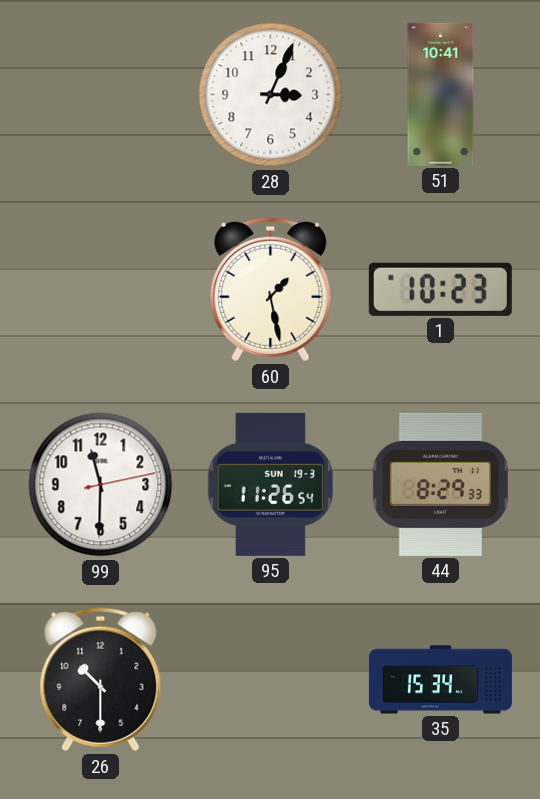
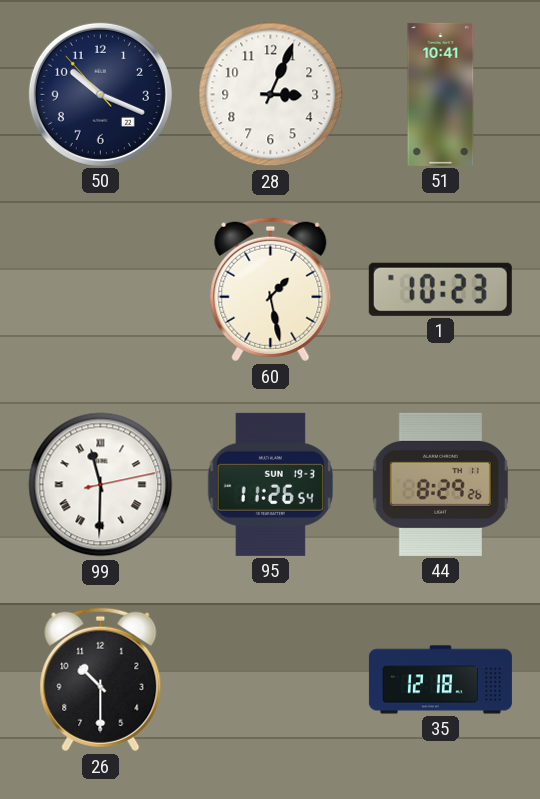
50: none -> 10:18 (100, 94)
99 numerals: Arabic -> Roman (101, 485)
44: 8:29:33 -> 8:29:26 (440, 484)
35: 15:34 -> 12:18 (440, 680)
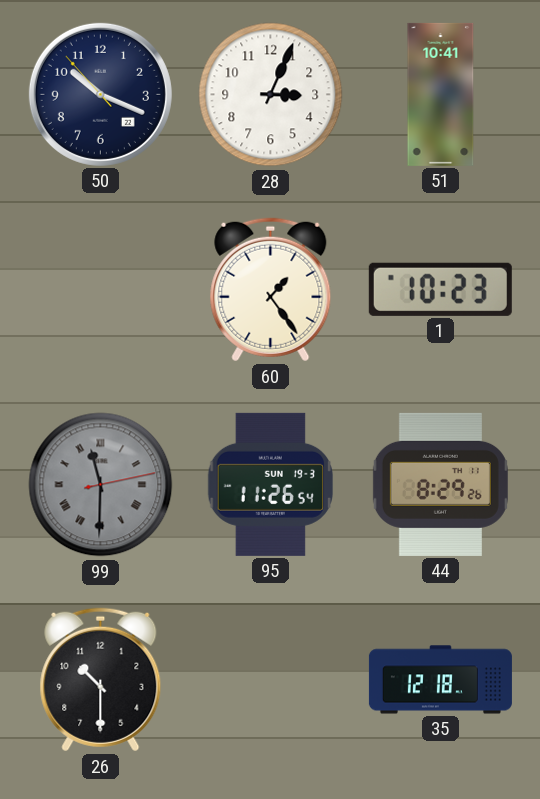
60: 1:28 -> 1:24 (271, 290)
99 dial: white -> grey (101, 485)
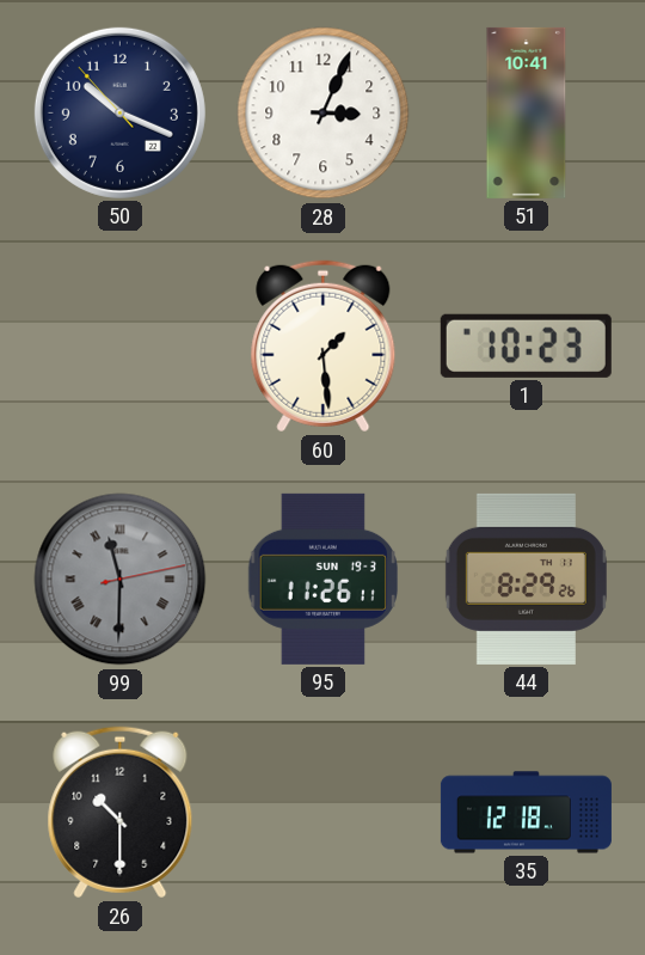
60: 1:24 -> 1:29 (324, 347)
95: 11:26:54 -> 11:26:11 (322, 578)
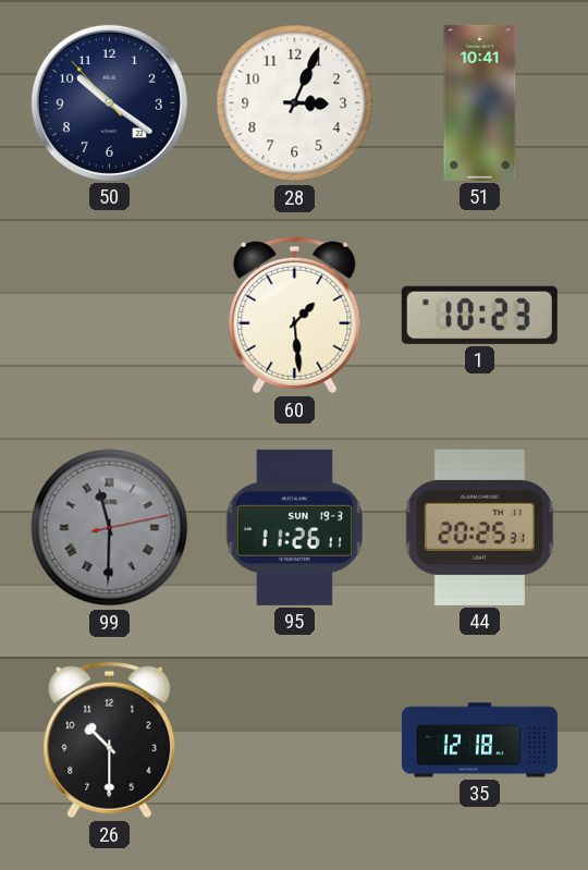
50: 10:18 -> 10:20 (109, 102)
44: 8:29 -> 20:25 (479, 527)
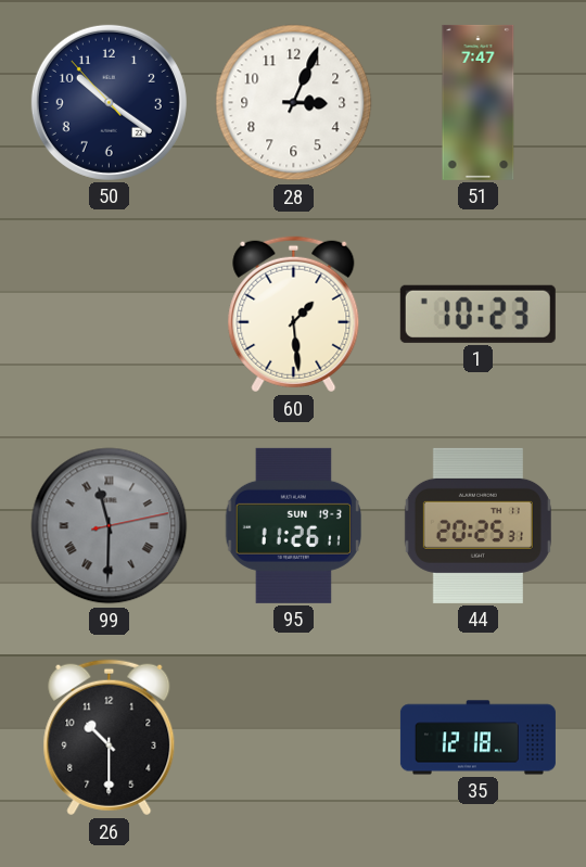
51: 10:41 -> 7:47 (479, 102)
